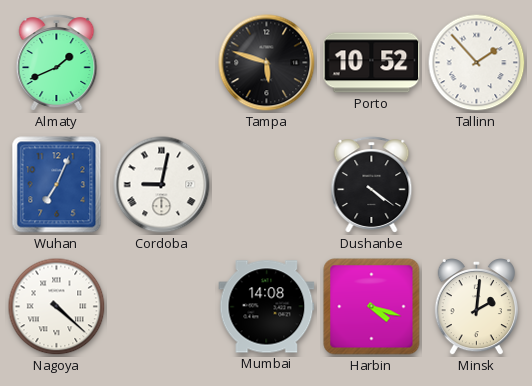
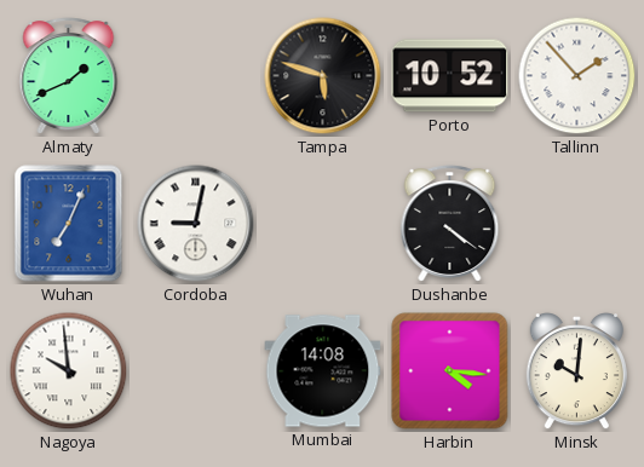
Nagoya: 4:22 -> 9:59 (69, 371)
Harbin: 4:18 -> 4:16 (450, 371)
Minsk: 2:01 -> 10:01 (576, 371)
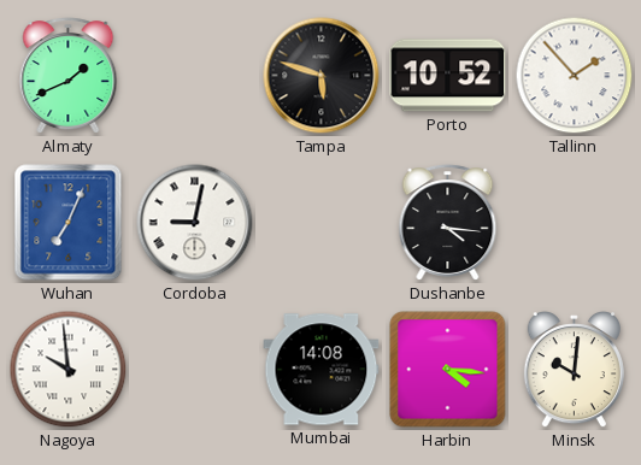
Dushanbe: 4:21 -> 4:16 (448, 223)
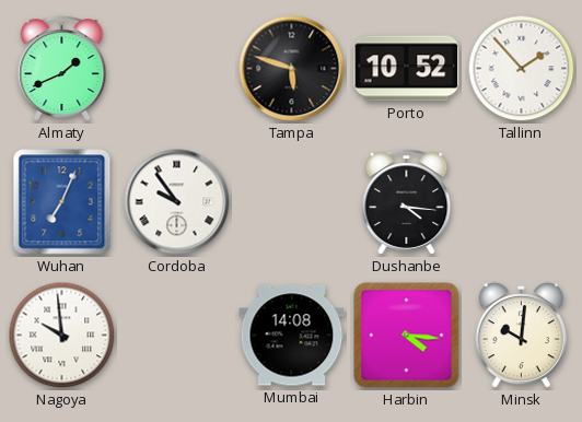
Cordoba: 9:02 -> 9:54 (177, 202)
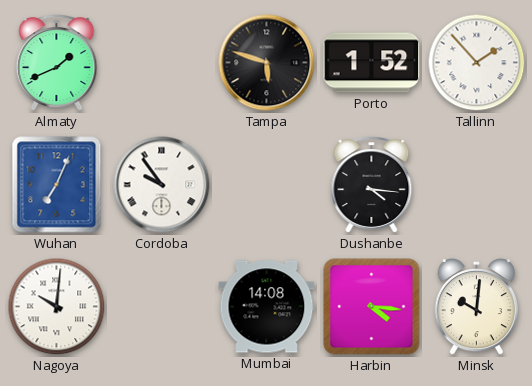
Porto: 10:52 -> 1:52 (372, 63)
Nagoya: 9:59 -> 10:01 (57, 307)
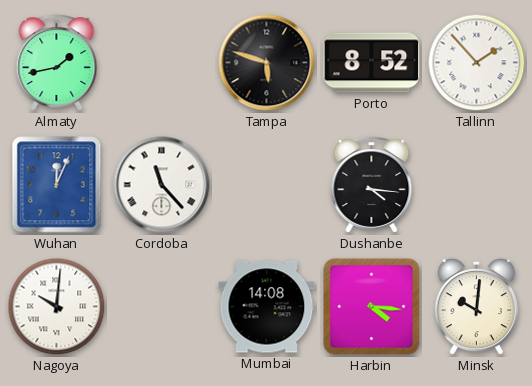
Almaty: 1:41 -> 1:43 (57, 63)
Porto: 1:52 -> 8:52 (372, 63)
Wuhan: 7:04 -> 12:04 (57, 185)
Cordoba: 9:54 -> 11:23 (162, 185)
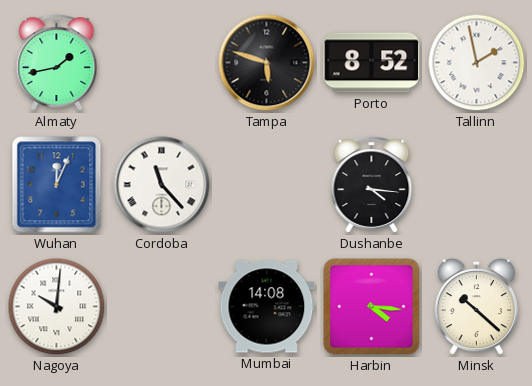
Tallinn: 1:53 -> 1:58 (477, 63)
Minsk: 10:01 -> 10:22 (476, 307)
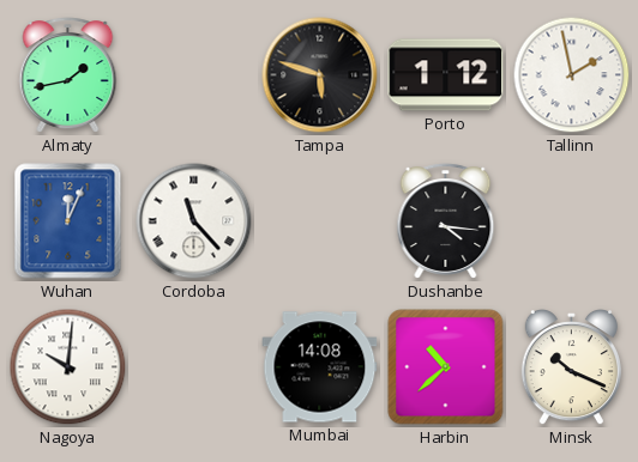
Porto: 8:52 -> 1:12 (446, 75)
Harbin: 4:16 -> 10:38 (446, 367)
Minsk: 10:22 -> 10:19 (571, 367)
